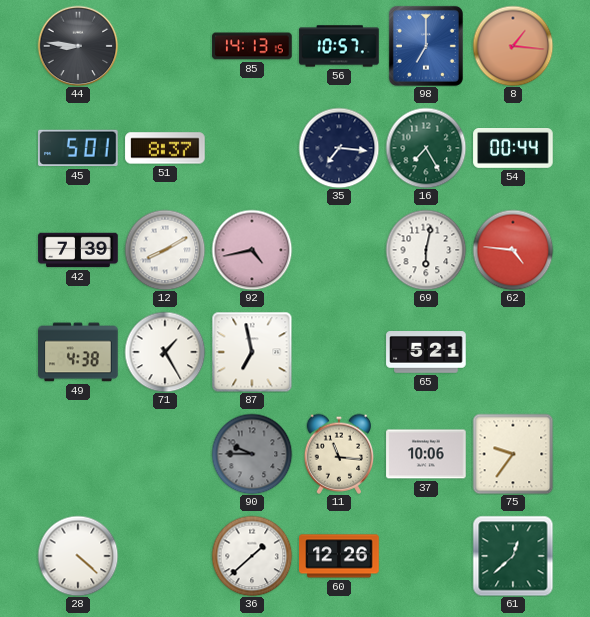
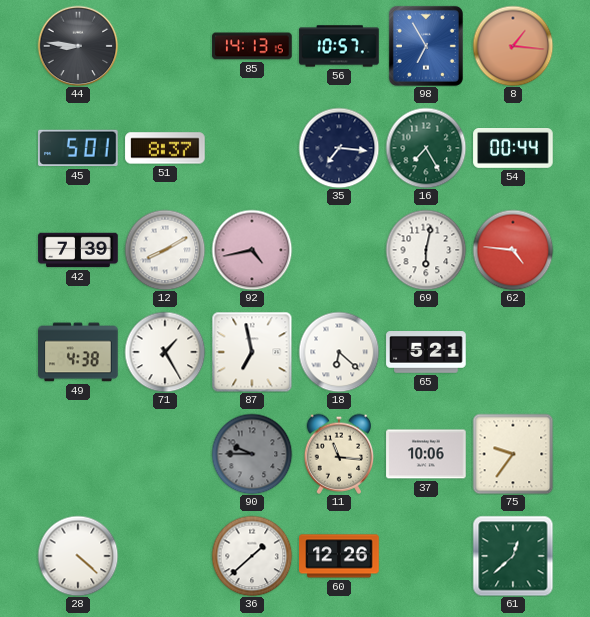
98: 7:00 -> 6:55 (426, 46)
18: none -> 6:22 (339, 352)
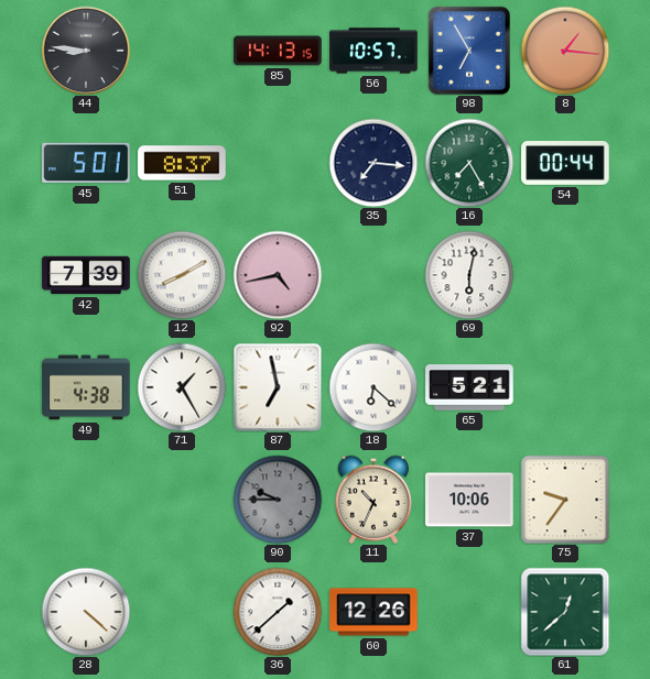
62: 4:46 -> none (513, 250)
11: 11:16 -> 10:34 (373, 500)
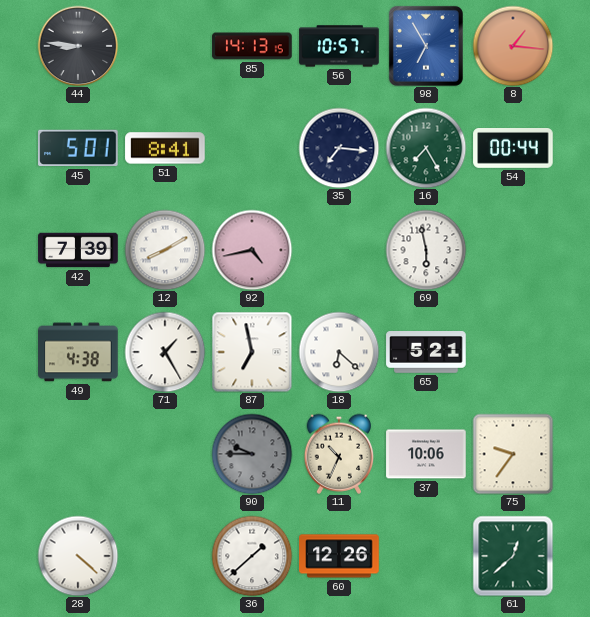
51: 8:37 -> 8:41 (165, 148)
69: 6:02 -> 5:58 (426, 250)
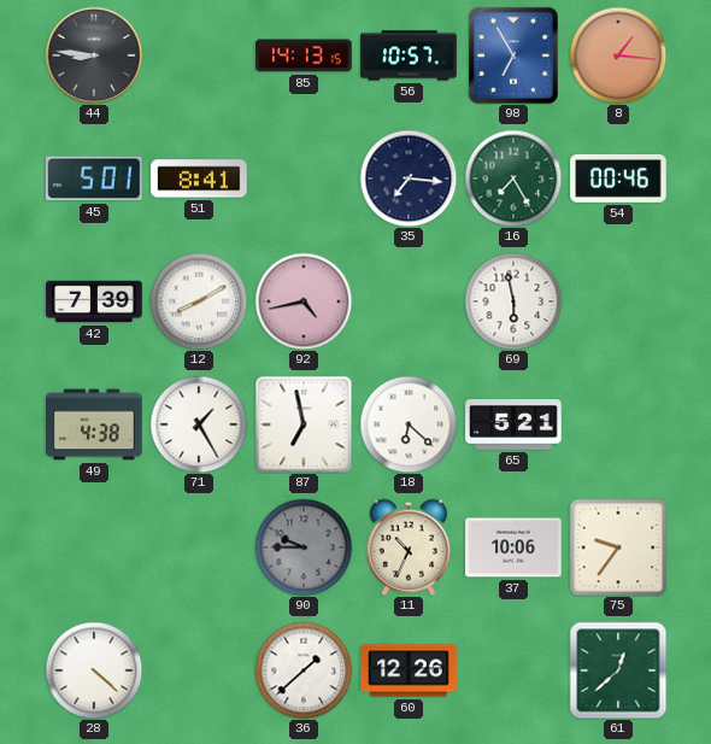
54: 00:44 -> 00:46 (618, 180)
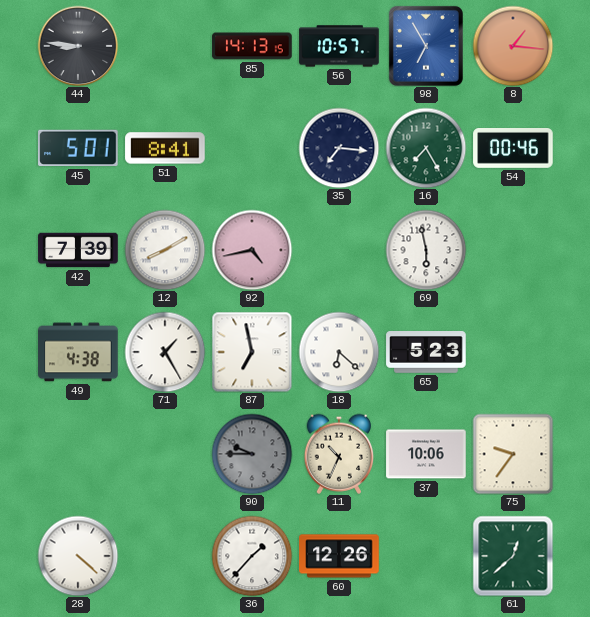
65: 5:21 -> 5:23 (426, 352)
36: 1:38 -> 1:37 (252, 556)
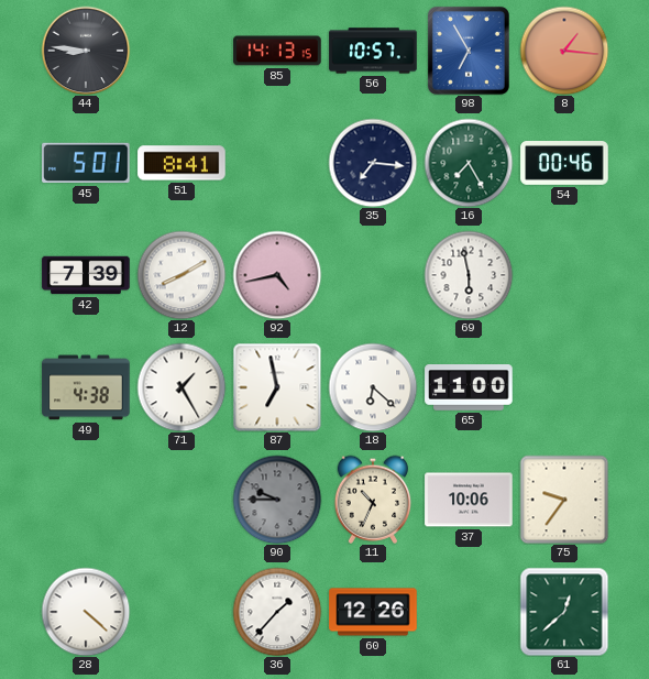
65: 5:23 -> 11:00 (469, 387)
